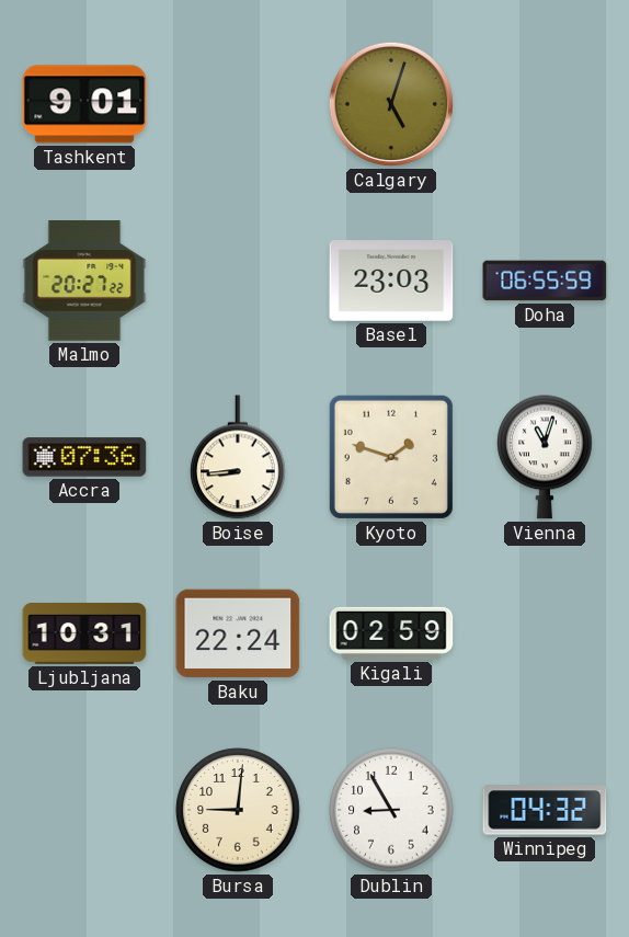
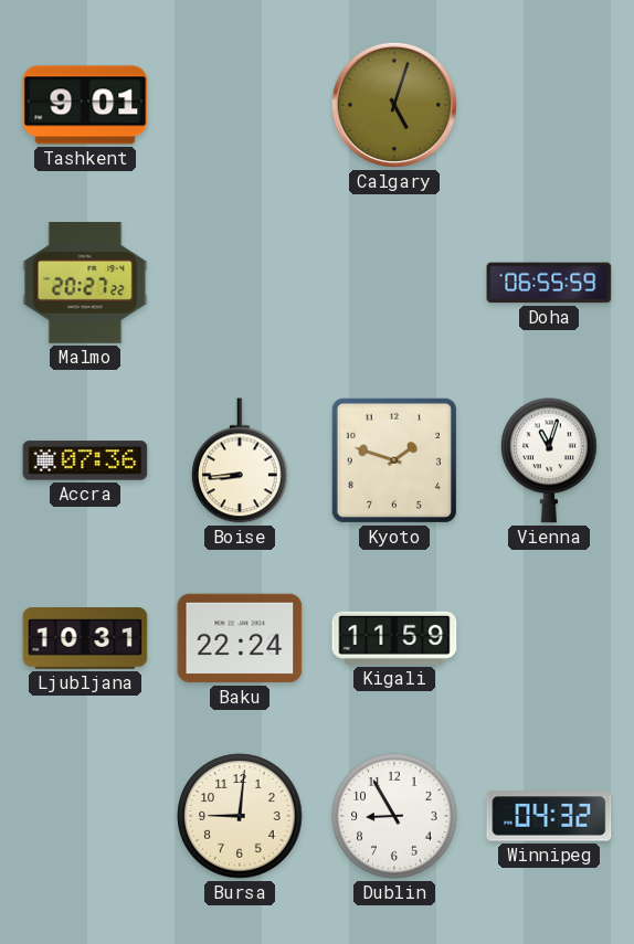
Basel: 23:03 -> none (391, 281)
Kigali: 02:59 -> 11:59 (394, 638)
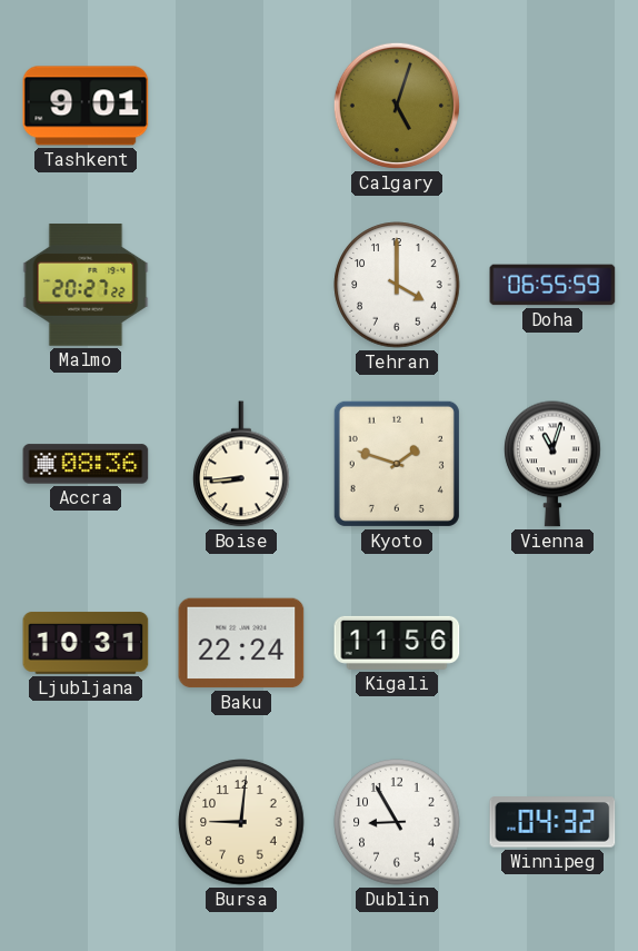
Tehran: none -> 4:00 (397, 285)
Accra: 07:36 -> 08:36 (86, 464)
Kigali: 11:59 -> 11:56 (397, 643)
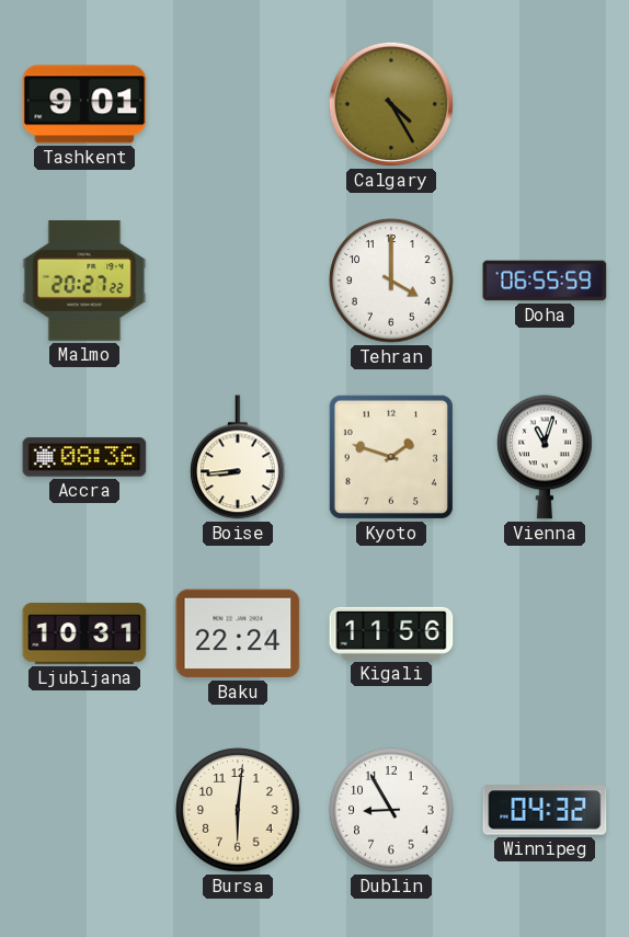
Calgary: 5:03 -> 4:25 (391, 104)
Bursa: 9:01 -> 6:01 (238, 810)
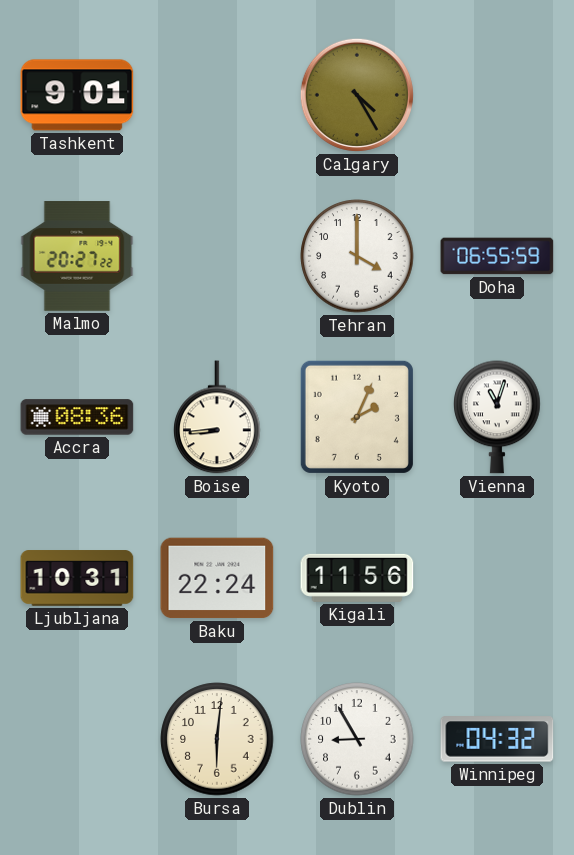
Kyoto: 1:48 -> 2:04 (357, 417)
